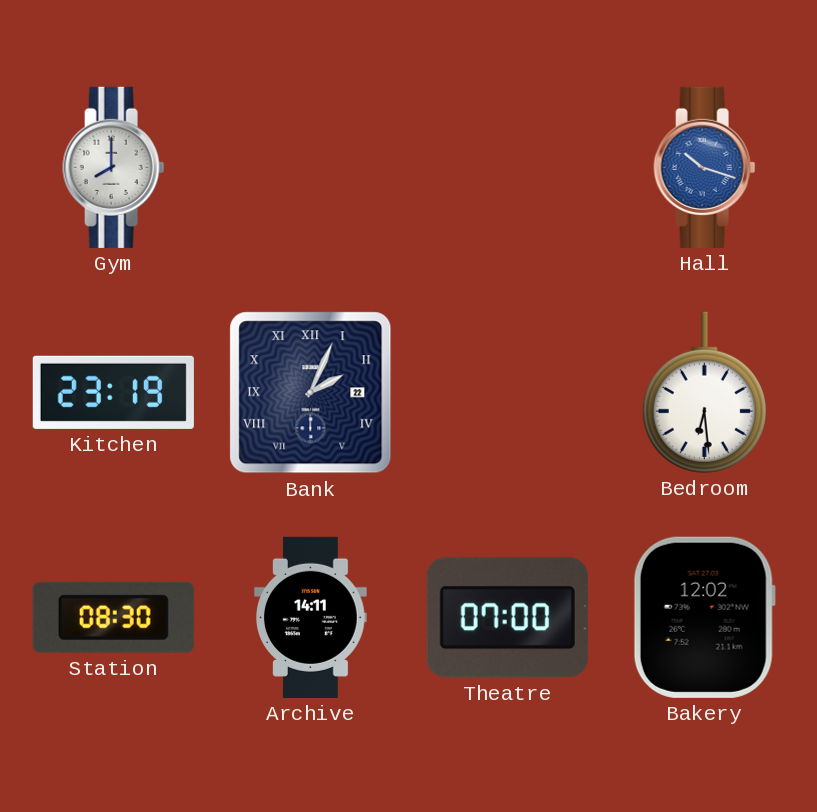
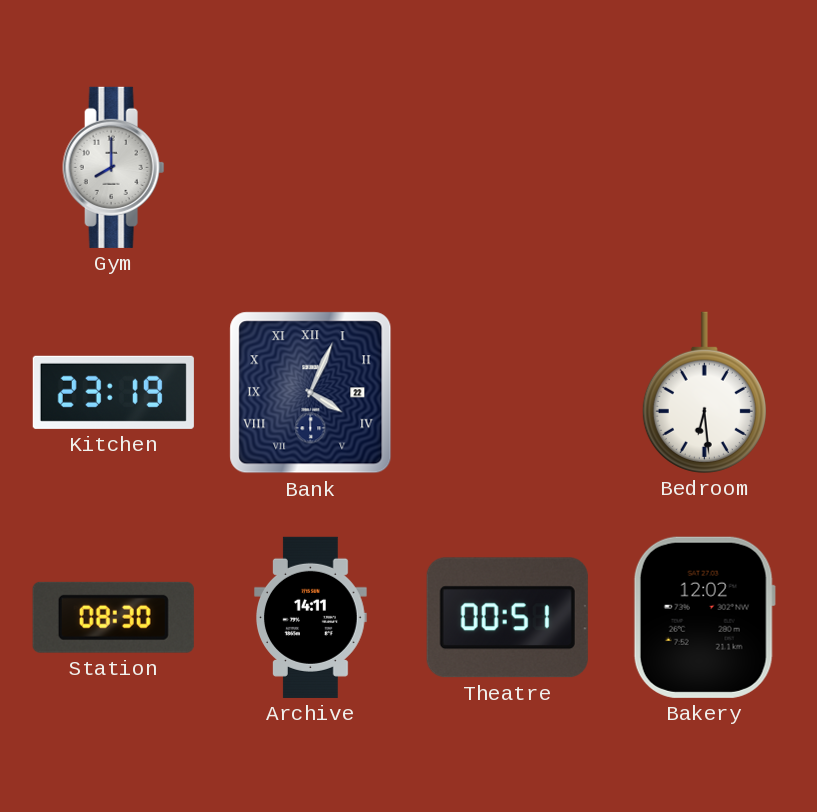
Hall: 10:18 -> none (705, 167)
Bank: 2:04 -> 4:04 (311, 393)
Theatre: 07:00 -> 00:51 (507, 618)
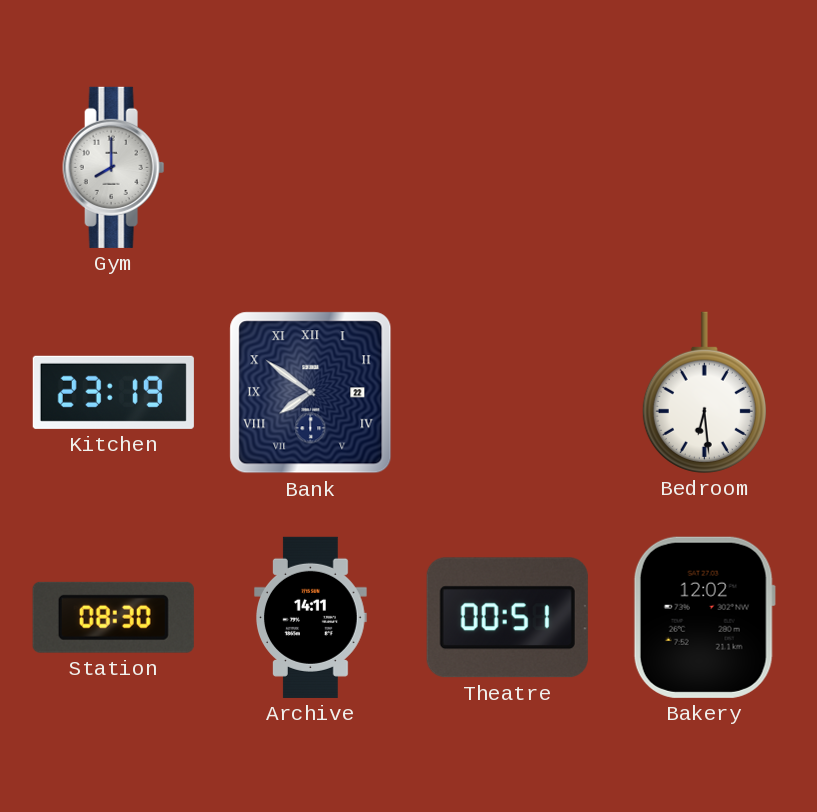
Bank: 4:04 -> 7:51 (311, 393)
